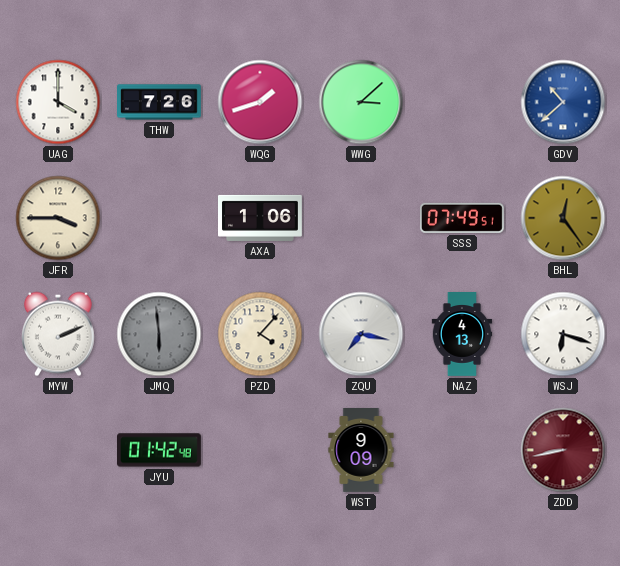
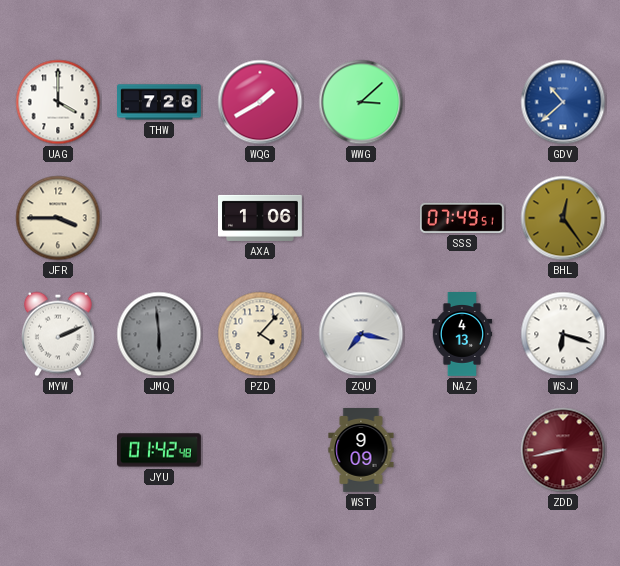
WQG: 1:42 -> 1:40 (260, 102)
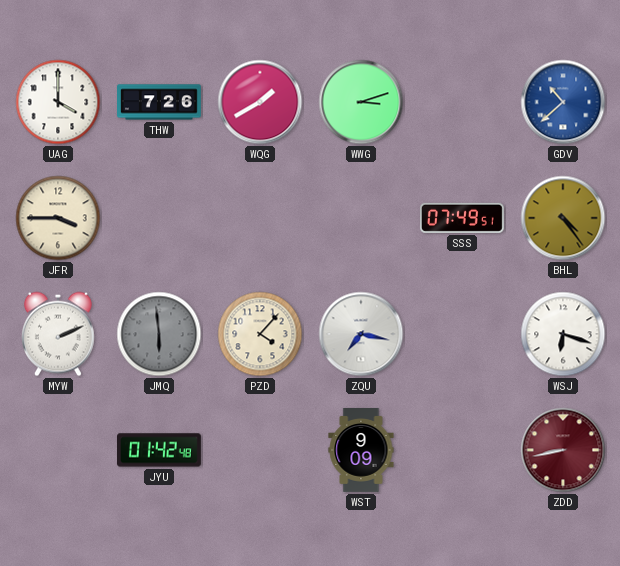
WWG: 3:08 -> 3:12 (361, 102)
AXA: 1:06 -> none (261, 218)
BHL: 12:24 -> 4:24 (563, 218)
NAZ: 4:13 -> none (462, 335)
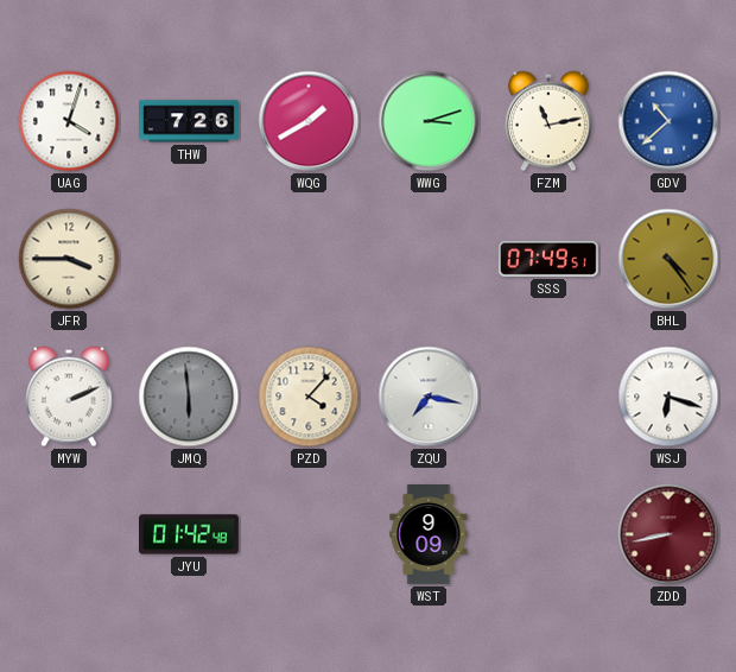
UAG: 4:00 -> 4:03 (69, 121)
FZM: none -> 11:13 (548, 121)
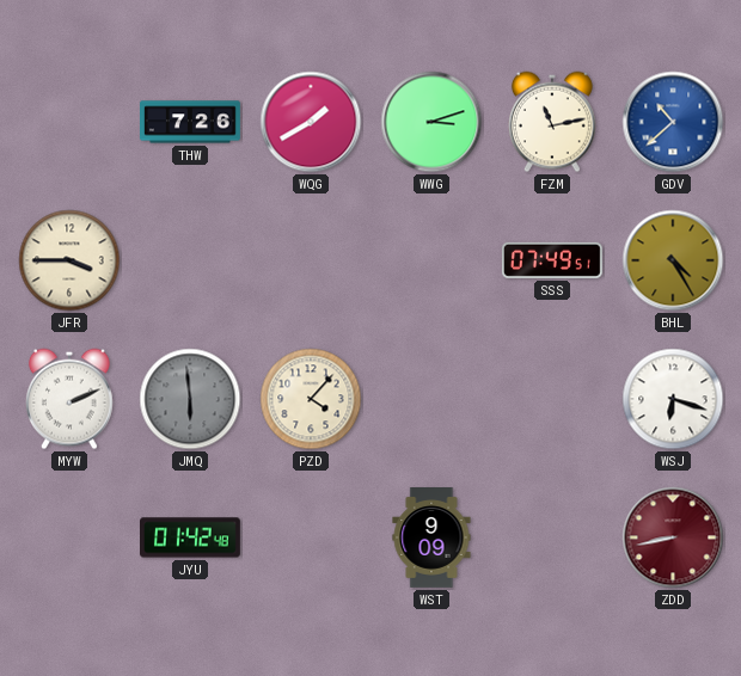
UAG: 4:03 -> none (69, 121)
BHL: 4:24 -> 4:25 (673, 260)
ZQU: 7:17 -> none (429, 397)
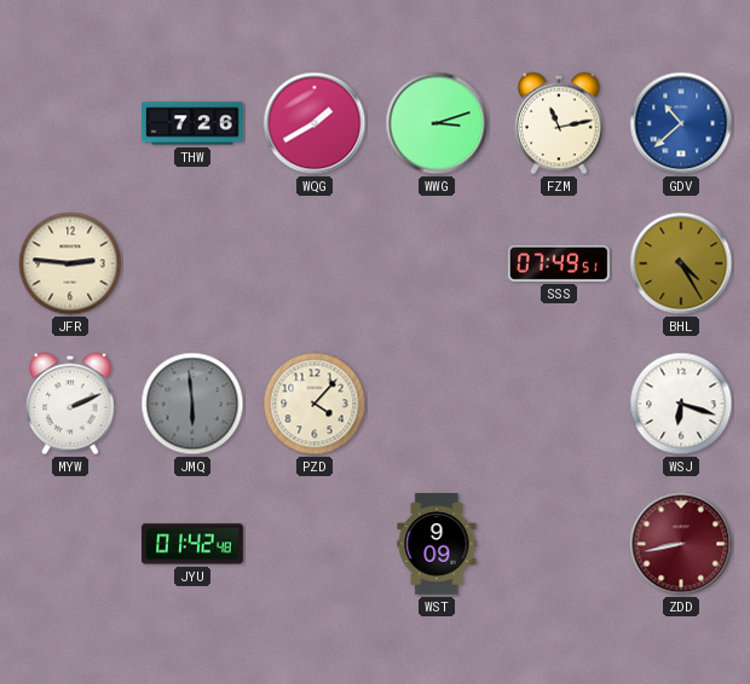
JFR: 3:45 -> 2:46 (70, 263)
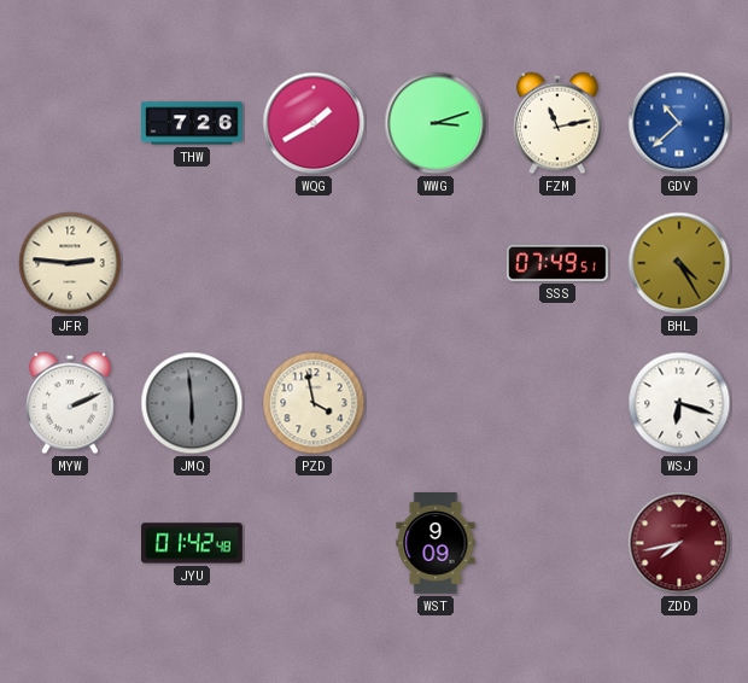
PZD: 4:07 -> 3:58 (314, 403)
ZDD: 8:43 -> 7:43 (679, 543)
